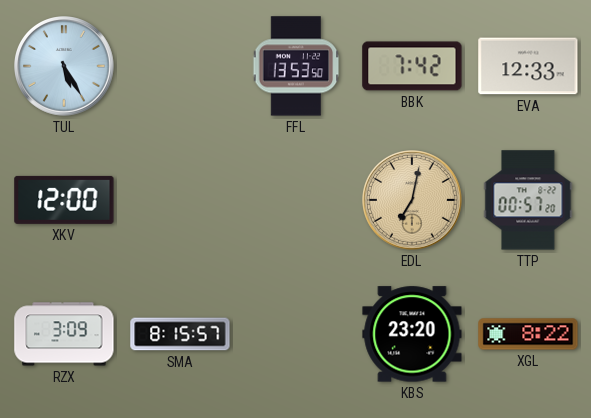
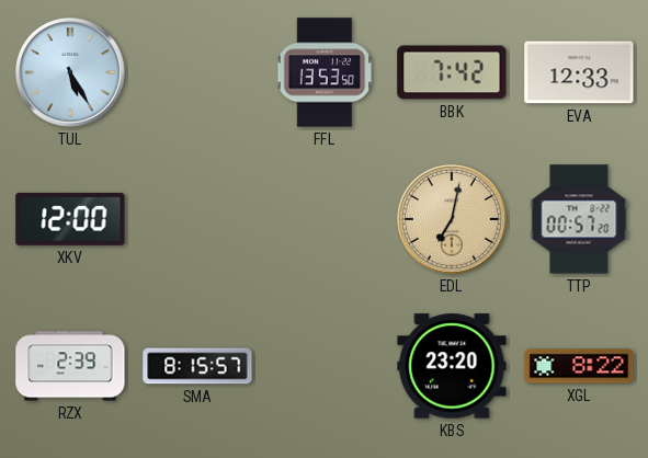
RZX: 3:09 -> 2:39 (70, 366)
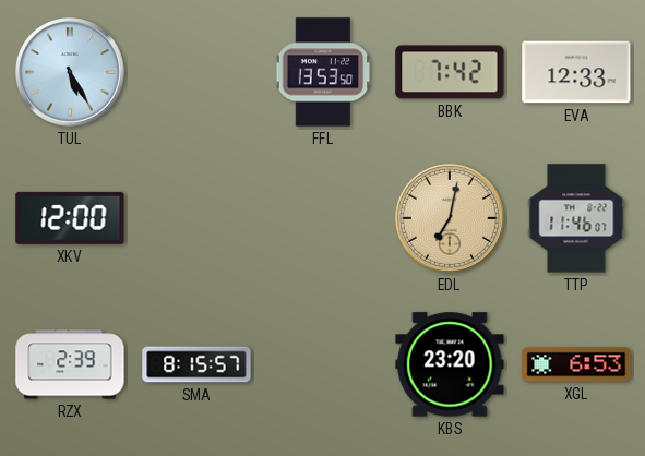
TTP: 00:57 -> 11:46 (576, 218)
XGL: 8:22 -> 6:53 (576, 364)
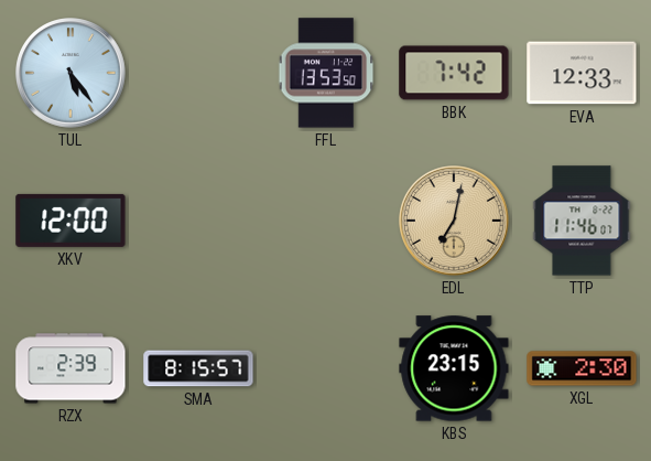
TUL: 5:25 -> 5:24 (72, 74)
KBS: 23:20 -> 23:15 (454, 368)
XGL: 6:53 -> 2:30 (582, 368)
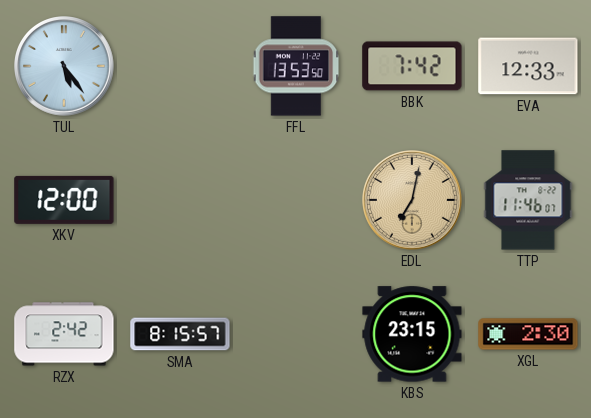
RZX: 2:39 -> 2:42 (64, 334)
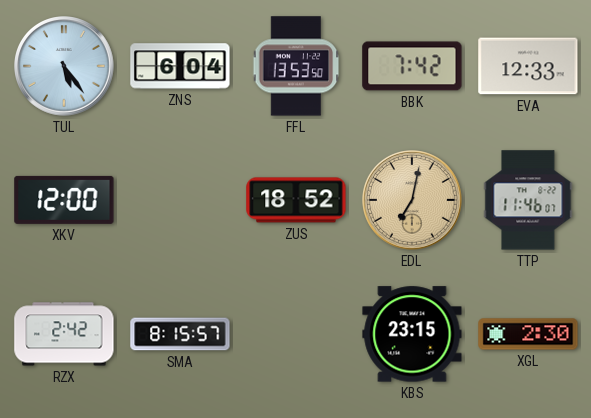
ZNS: none -> 6:04 (180, 66)
ZUS: none -> 18:52 (296, 200)
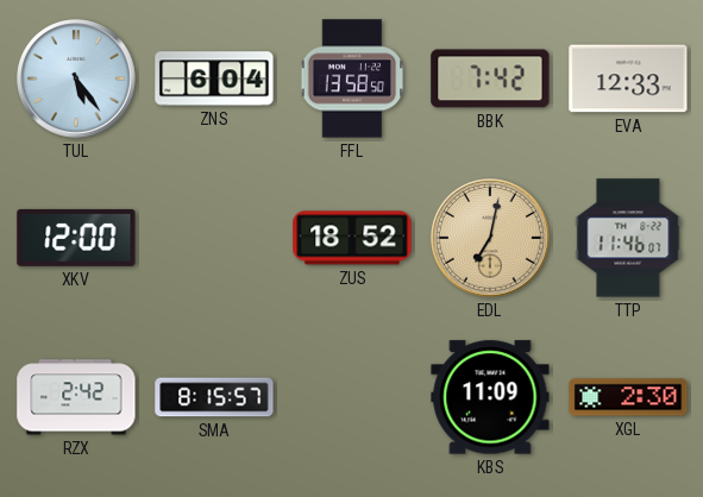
FFL: 13:53 -> 13:58 (352, 78)
KBS: 23:15 -> 11:09 (490, 397)
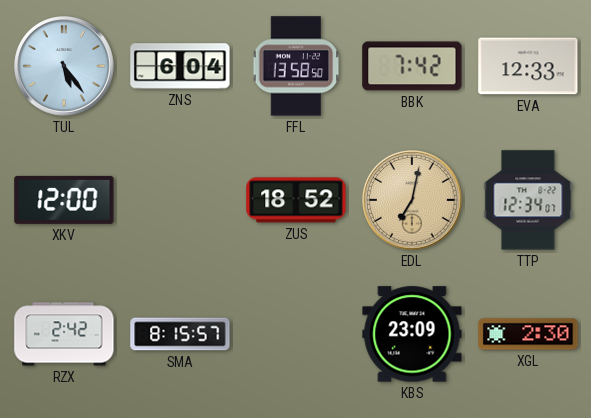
TTP: 11:46 -> 12:34 (528, 200)
KBS: 11:09 -> 23:09 (412, 334)
